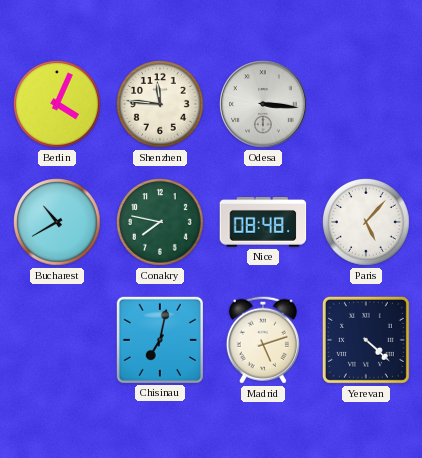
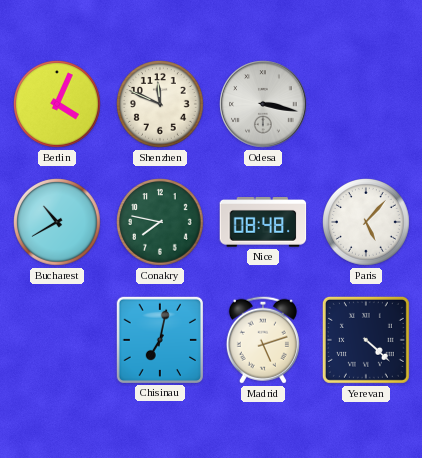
Shenzhen: 11:46 -> 11:49 (161, 105)
Odesa: 3:16 -> 3:17 (263, 104)
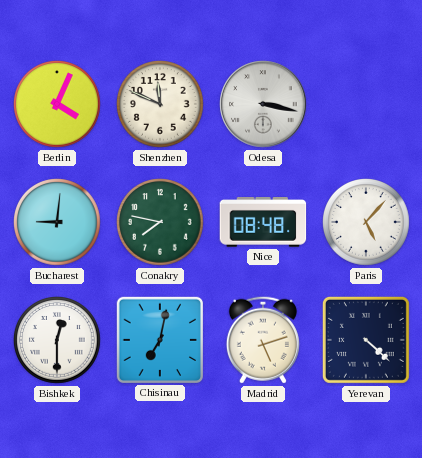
Bucharest: 10:40 -> 9:01 (58, 223)
Bishkek: none -> 12:30 (58, 341)
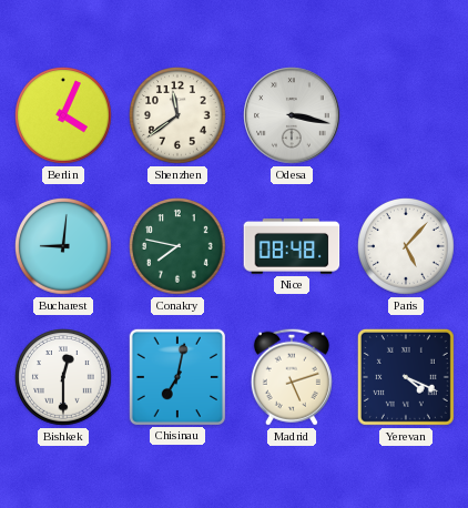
Shenzhen: 11:49 -> 11:39 (179, 116)
Yerevan: 4:22 -> 4:19 (406, 377)
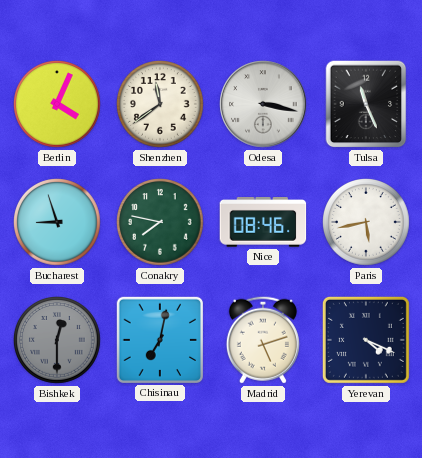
Tulsa: none -> 11:26 (366, 104)
Bucharest: 9:01 -> 8:57 (58, 223)
Nice: 08:48 -> 08:46 (263, 223)
Paris: 5:07 -> 5:43 (367, 223)
Bishkek dial: white -> grey (58, 341)
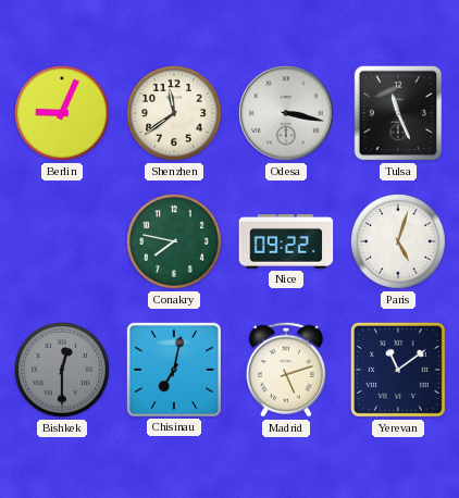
Berlin: 4:04 -> 9:04 (63, 114)
Bucharest: 8:57 -> none (58, 223)
Nice: 08:46 -> 09:22 (286, 242)
Paris: 5:43 -> 5:03 (399, 242)
Yerevan: 4:19 -> 11:09 (398, 370)
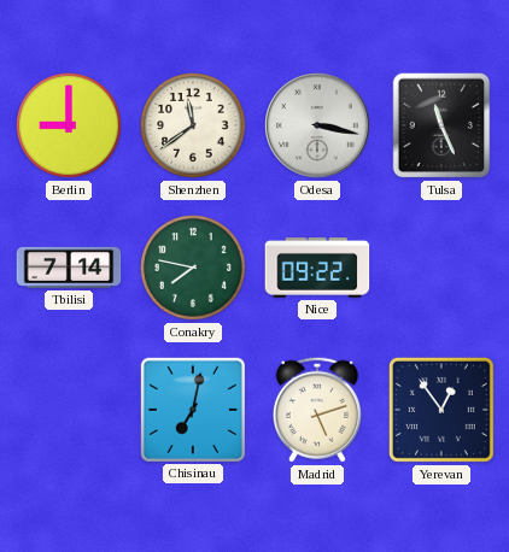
Berlin: 9:04 -> 9:00 (70, 127)
Tbilisi: none -> 7:14 (69, 268)
Paris: 5:03 -> none (399, 242)
Bishkek: 12:30 -> none (63, 371)
Yerevan: 11:09 -> 12:54 (441, 410)
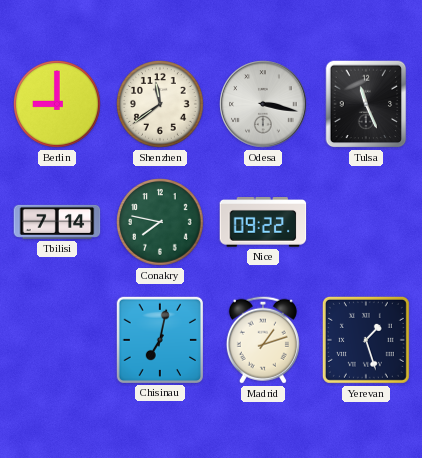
Madrid: 5:12 -> 1:12 (263, 340)
Yerevan: 12:54 -> 1:27 (366, 340)
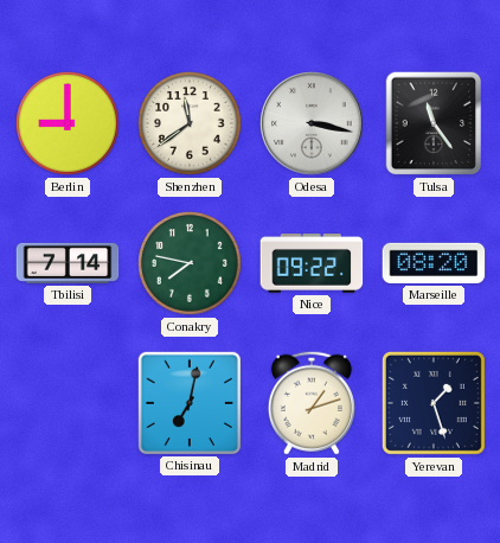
Tulsa: 11:26 -> 11:24 (434, 123)
Marseille: none -> 08:20 (434, 263)
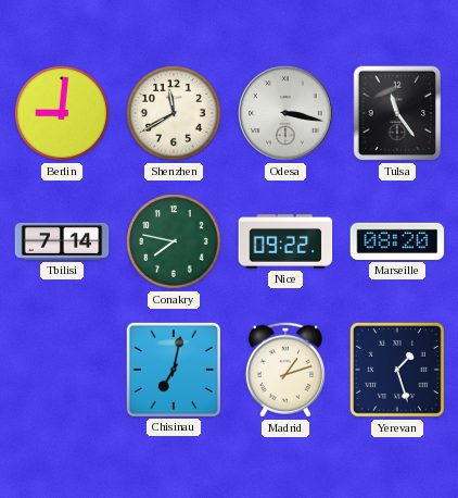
Berlin: 9:00 -> 9:01 (63, 114)
Shenzhen: 11:39 -> 11:40 (175, 114)
